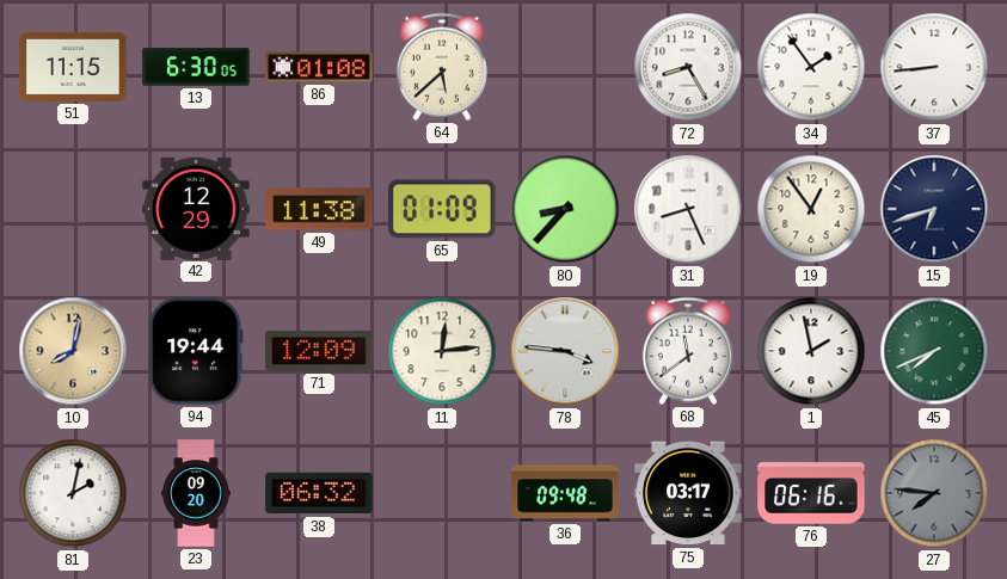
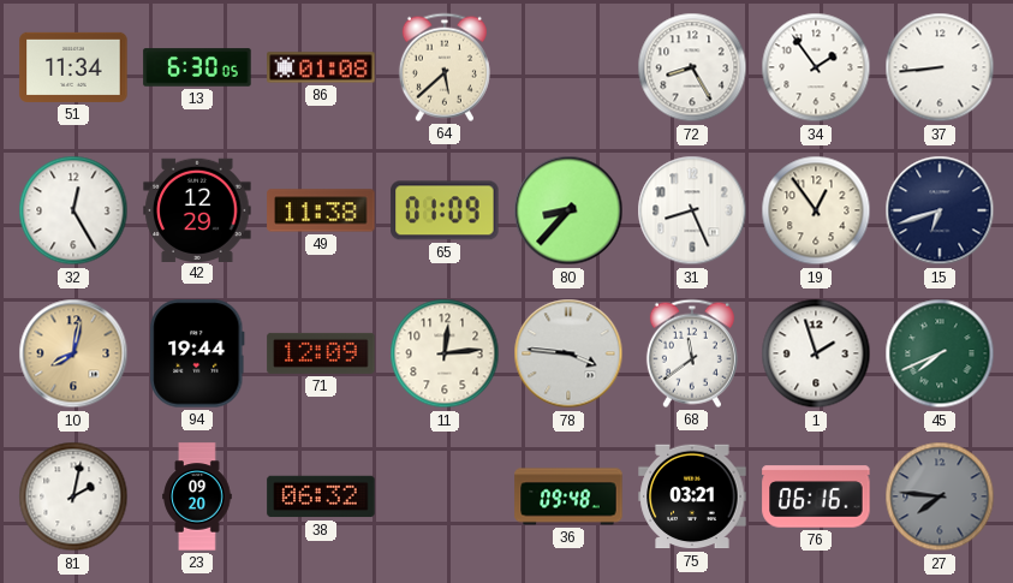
51: 11:15 -> 11:34 (73, 67)
32: none -> 12:25 (73, 210)
1: 1:58 -> 1:57 (816, 353)
75: 03:17 -> 03:21 (692, 496)
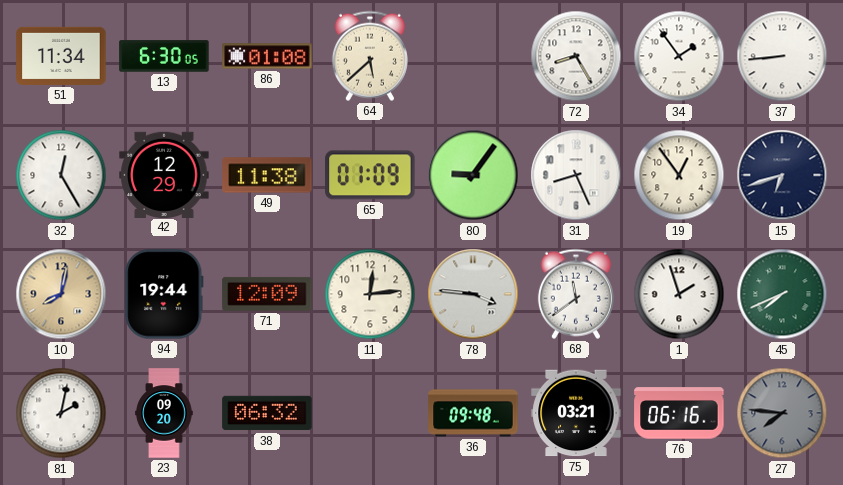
80: 8:37 -> 9:06 (473, 175)
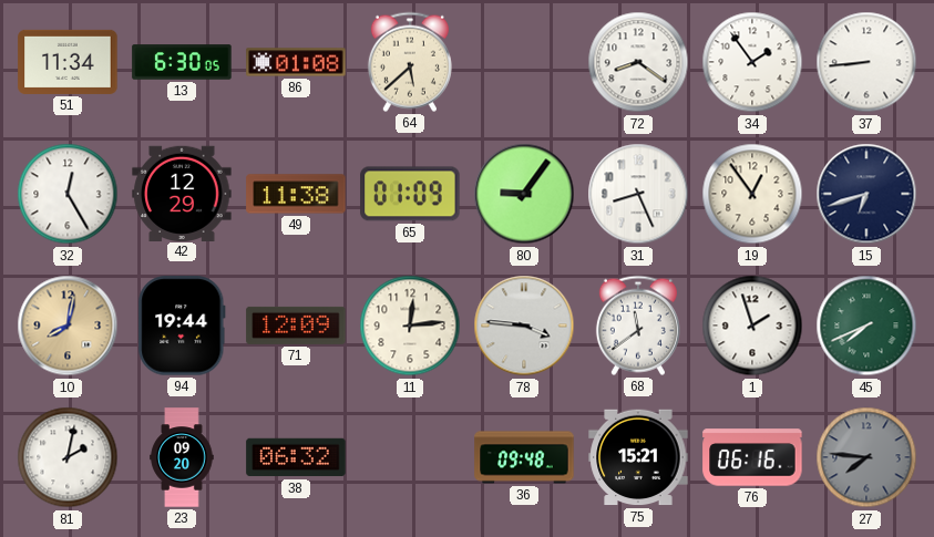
72: 8:25 -> 8:21 (638, 62)
75: 03:21 -> 15:21 (638, 457)
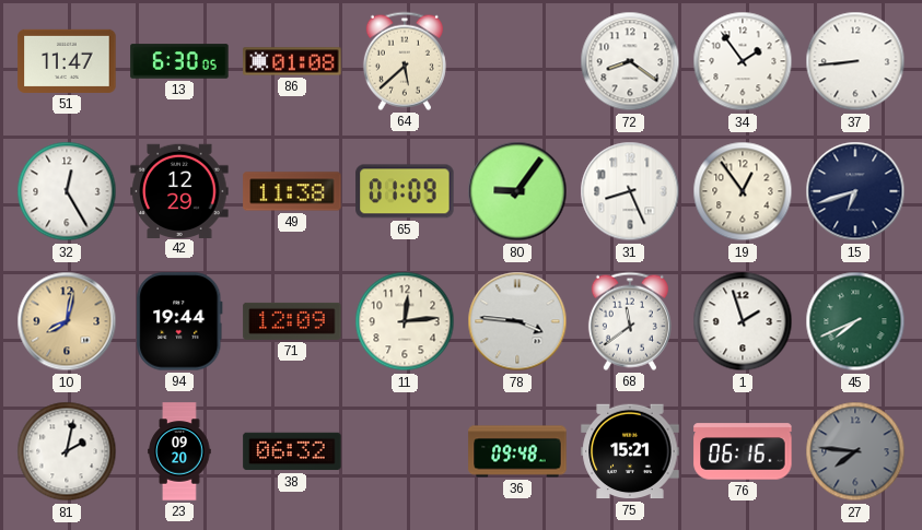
51: 11:34 -> 11:47 (67, 61)
